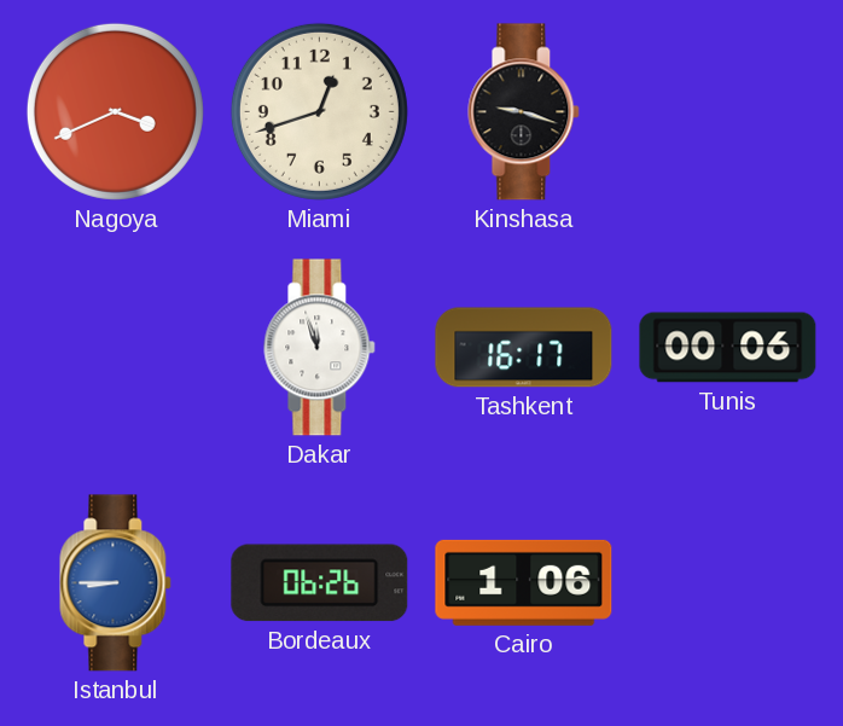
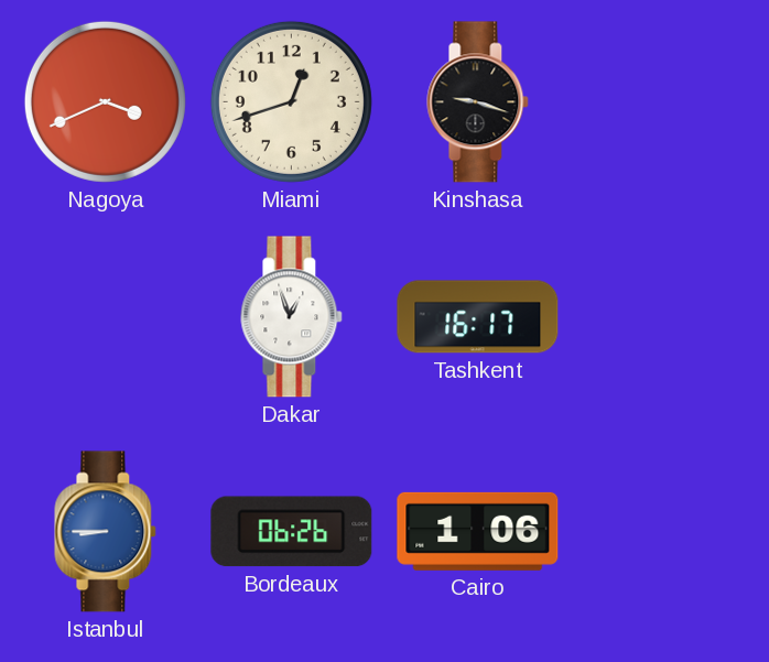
Dakar: 11:57 -> 12:57 (292, 317)
Tunis: 00:06 -> none (728, 348)
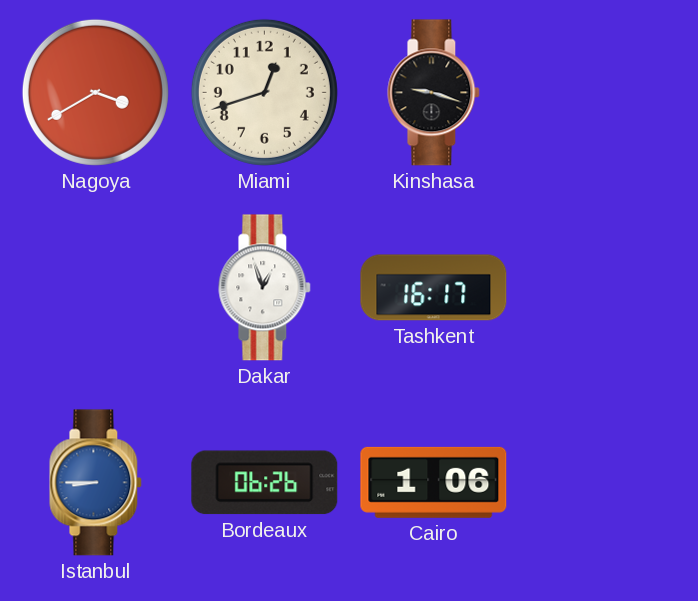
Nagoya: 3:41 -> 3:40 (95, 92)
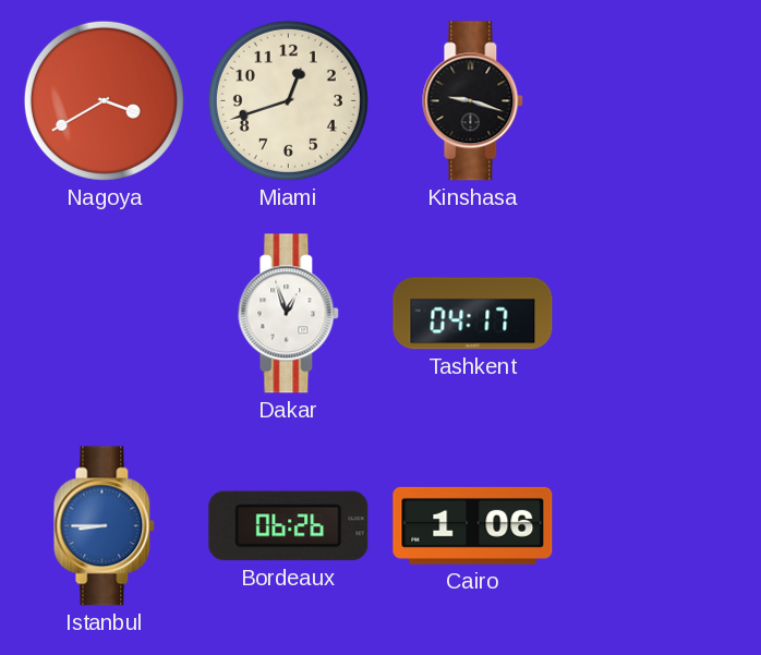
Tashkent: 16:17 -> 04:17 (473, 314)
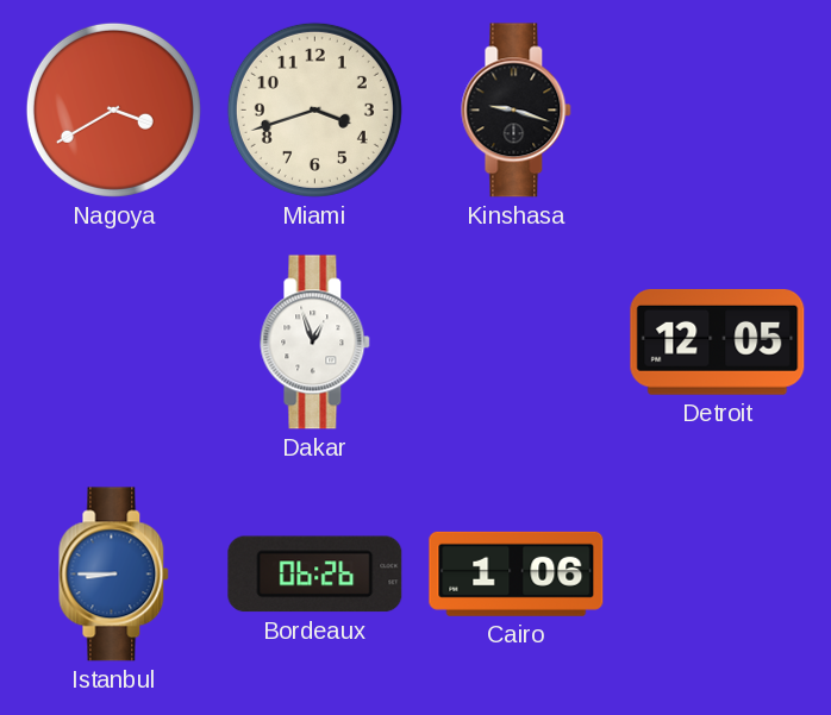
Miami: 12:42 -> 3:42 (314, 109)
Tashkent: 04:17 -> none (473, 314)
Detroit: none -> 12:05 (718, 341)
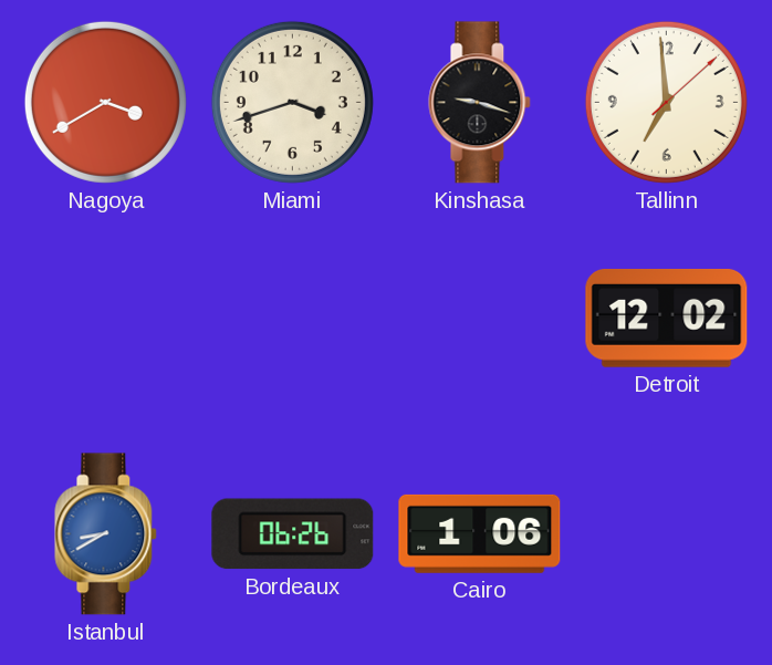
Tallinn: none -> 6:59 (666, 102)
Dakar: 12:57 -> none (315, 343)
Detroit: 12:05 -> 12:02 (667, 318)
Istanbul: 8:45 -> 8:40 (106, 534)
